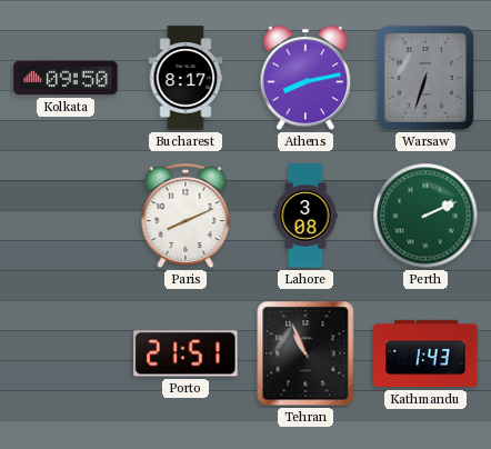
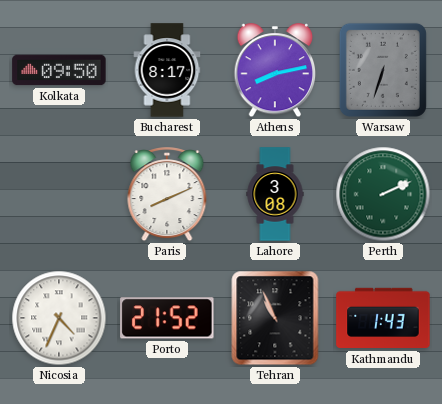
Nicosia: none -> 4:34 (59, 318)
Porto: 21:51 -> 21:52 (167, 318)
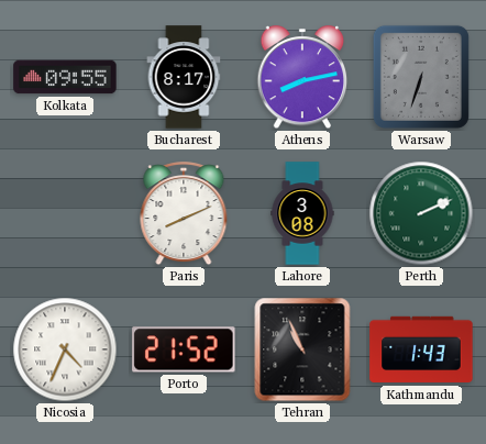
Kolkata: 09:50 -> 09:55 (65, 77)
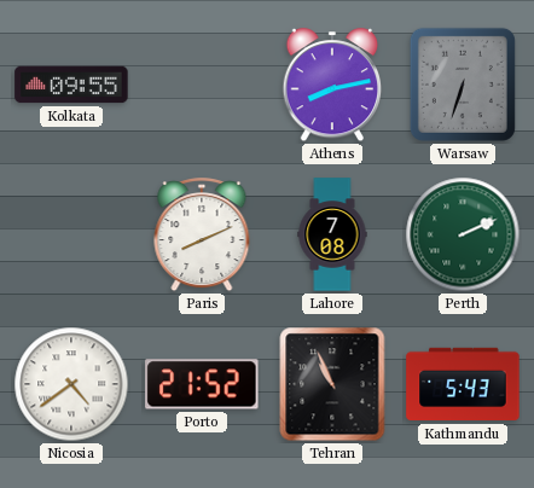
Bucharest: 8:17 -> none (184, 77)
Lahore: 3:08 -> 7:08 (332, 234)
Nicosia: 4:34 -> 4:39 (71, 384)
Kathmandu: 1:43 -> 5:43 (463, 384)
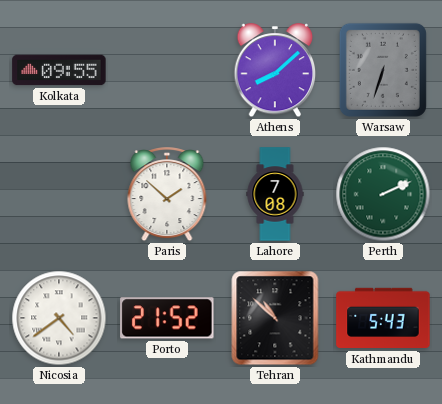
Athens: 8:13 -> 8:08 (275, 71)
Paris: 8:11 -> 1:52 (167, 195)
Tehran: 10:56 -> 10:52 (275, 318)
